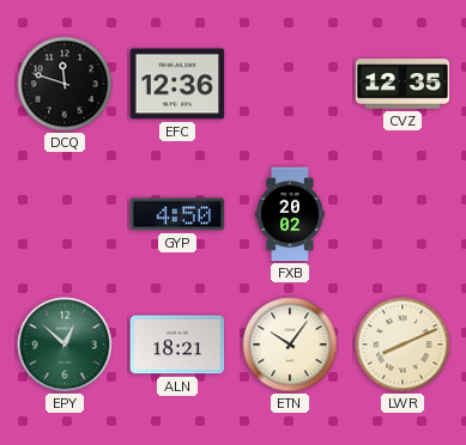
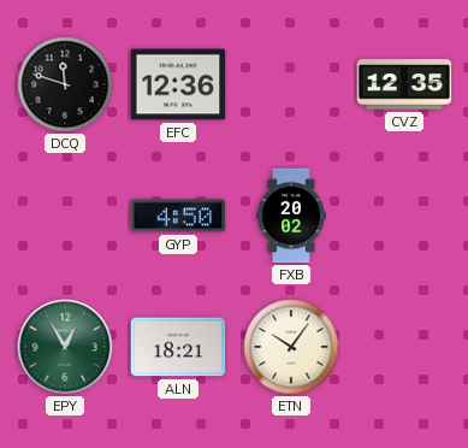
EPY: 12:52 -> 12:55 (65, 347)
LWR: 8:11 -> none (403, 345)
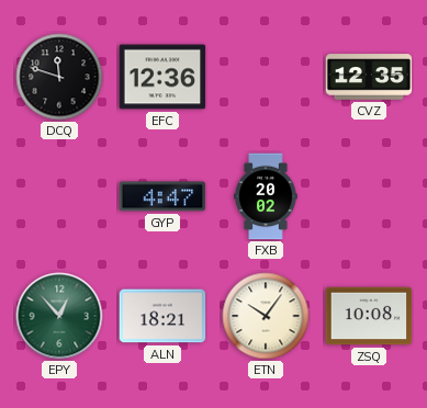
GYP: 4:50 -> 4:47 (162, 196)
EPY: 12:55 -> 12:53 (59, 316)
ZSQ: none -> 10:08 (369, 316)
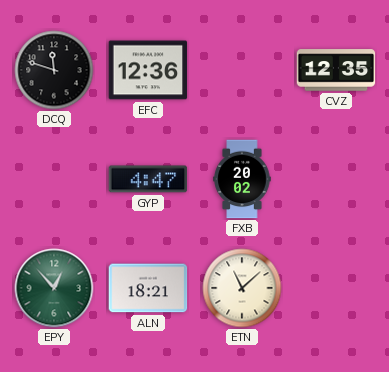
ETN: 10:06 -> 11:08 (242, 288)
ZSQ: 10:08 -> none (369, 316)
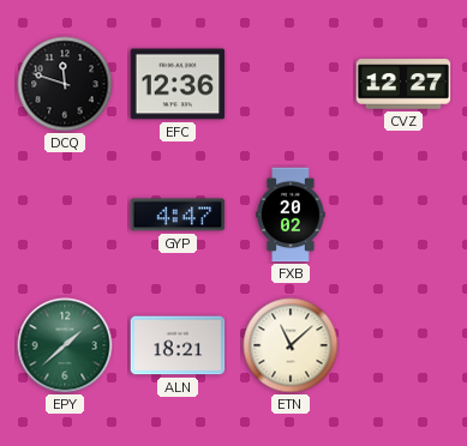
CVZ: 12:35 -> 12:27 (403, 84)
EPY: 12:53 -> 1:38 (65, 345)
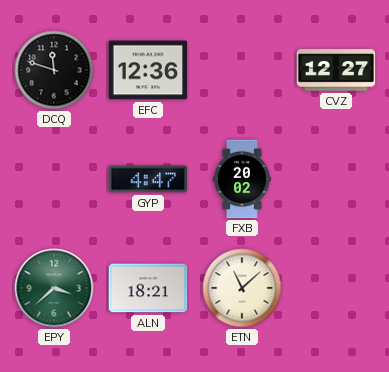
EPY: 1:38 -> 3:38 (54, 288)
